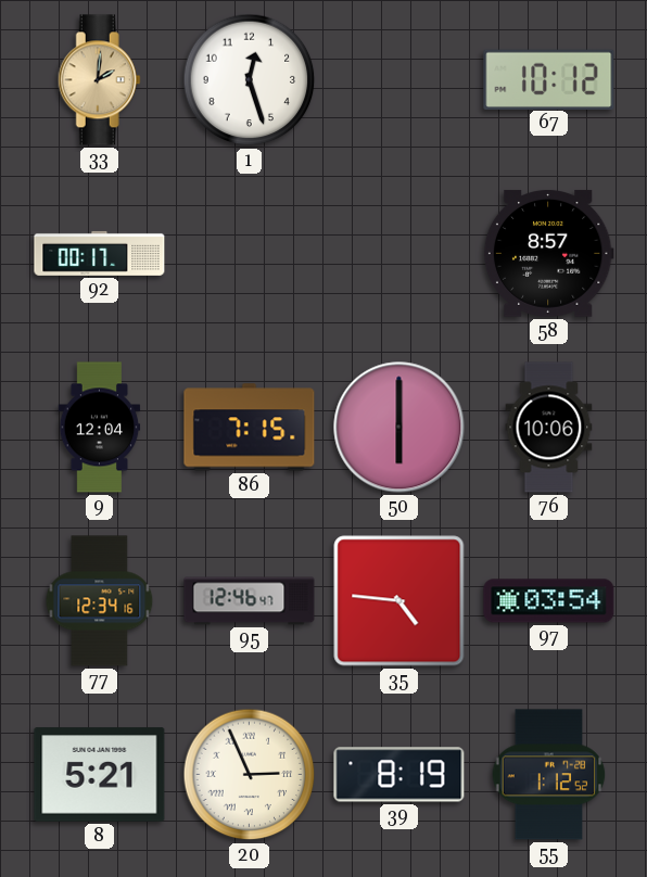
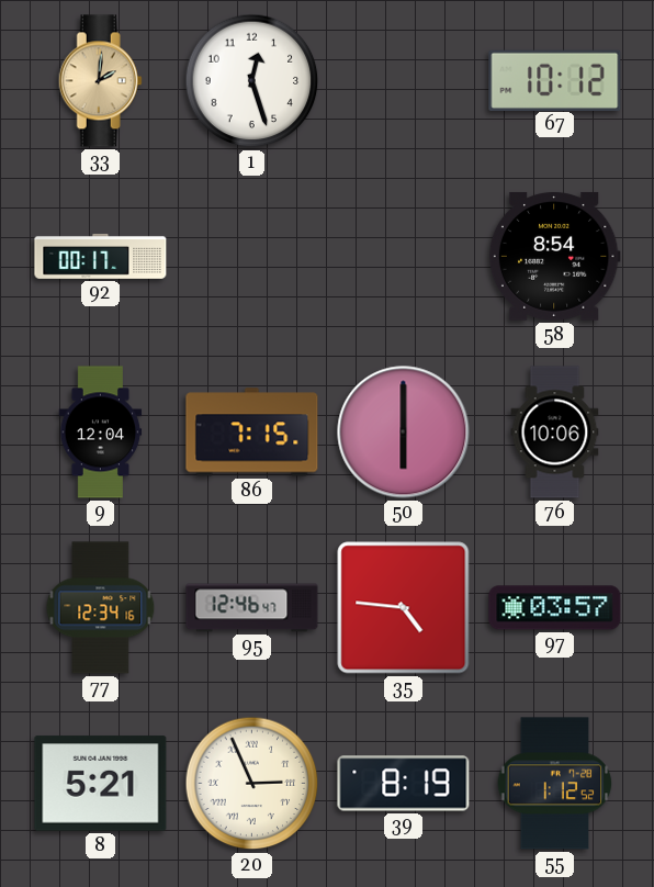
58: 8:57 -> 8:54 (554, 256)
97: 03:54 -> 03:57 (555, 608)
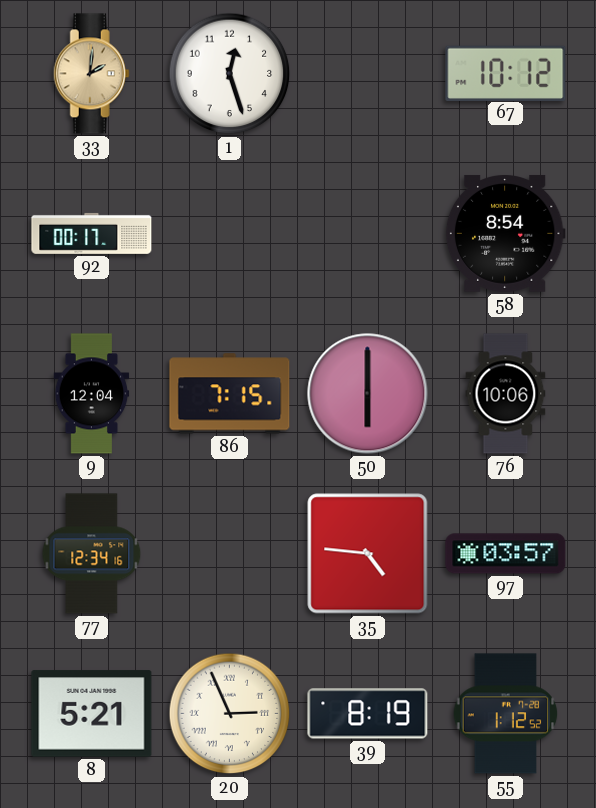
95: 12:46 -> none (252, 608)
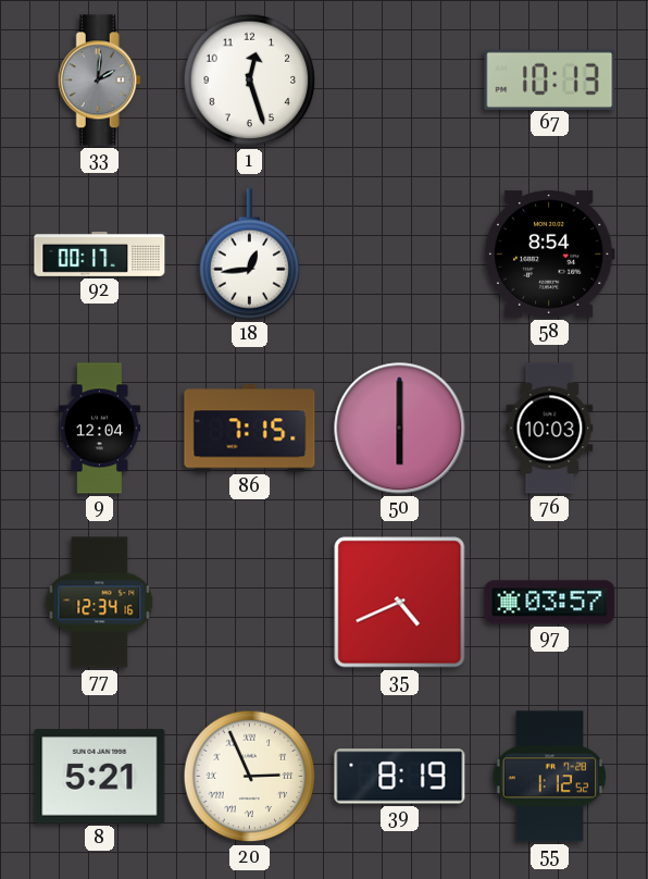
33 dial: champagne -> grey (99, 81)
67: 10:12 -> 10:13 (550, 79)
18: none -> 12:44 (250, 255)
76: 10:06 -> 10:03 (550, 429)
35: 4:46 -> 4:41 (400, 603)
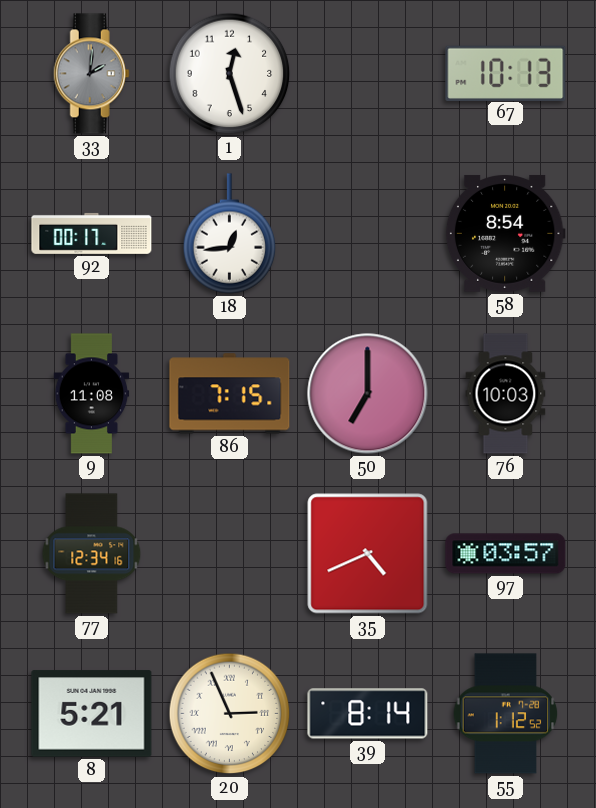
9: 12:04 -> 11:08 (92, 394)
50: 6:00 -> 7:00 (368, 394)
39: 8:19 -> 8:14 (368, 714)
